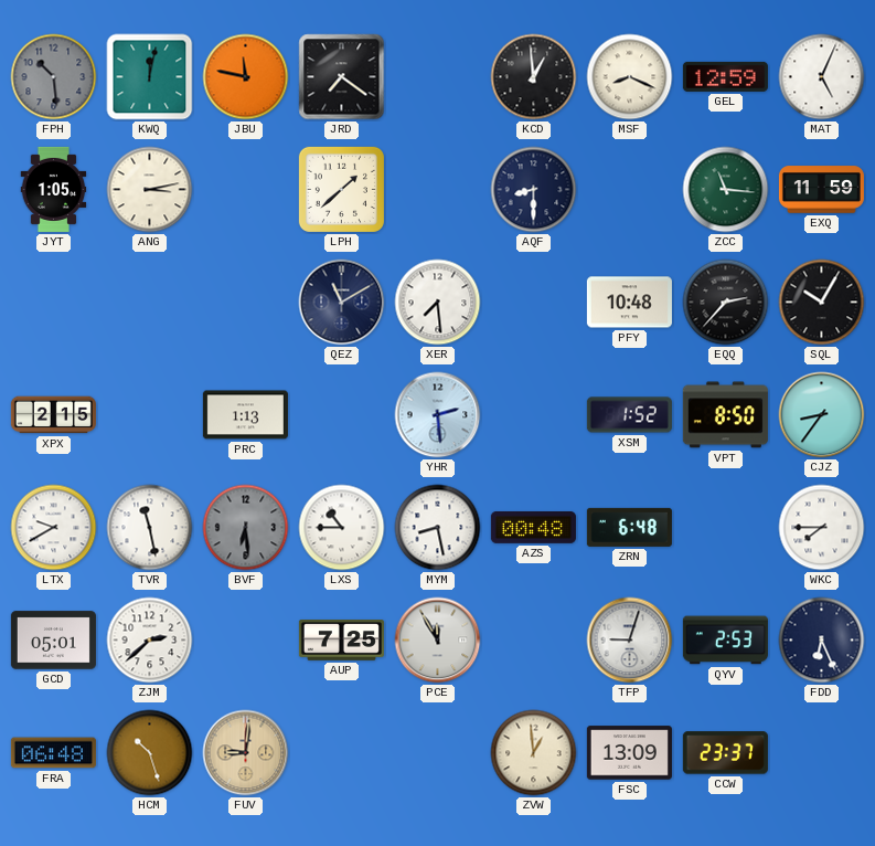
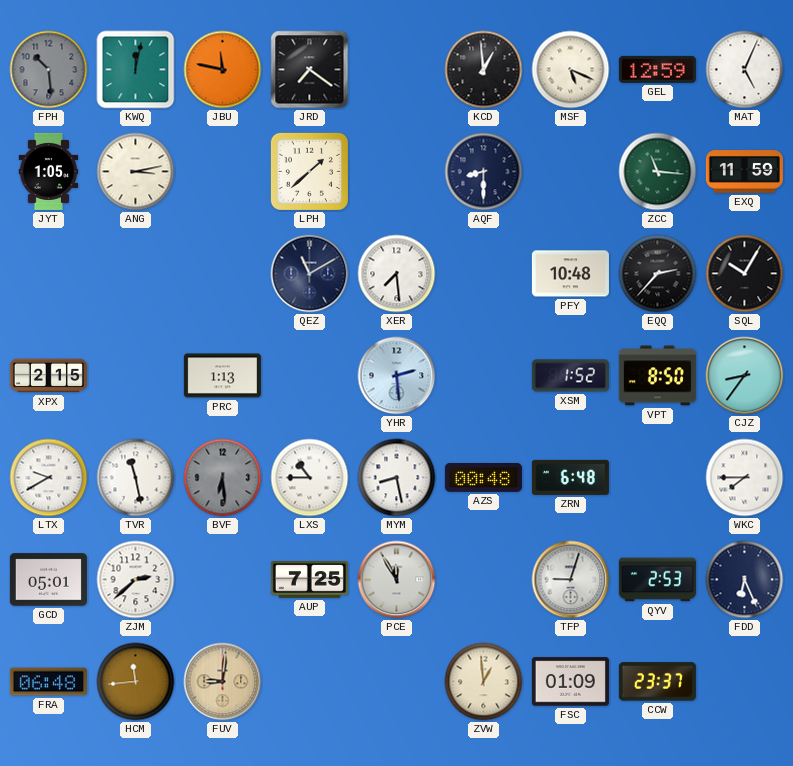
MSF: 8:19 -> 5:19 (571, 70)
HCM: 10:27 -> 11:44 (136, 682)
FSC: 13:09 -> 01:09 (570, 682)
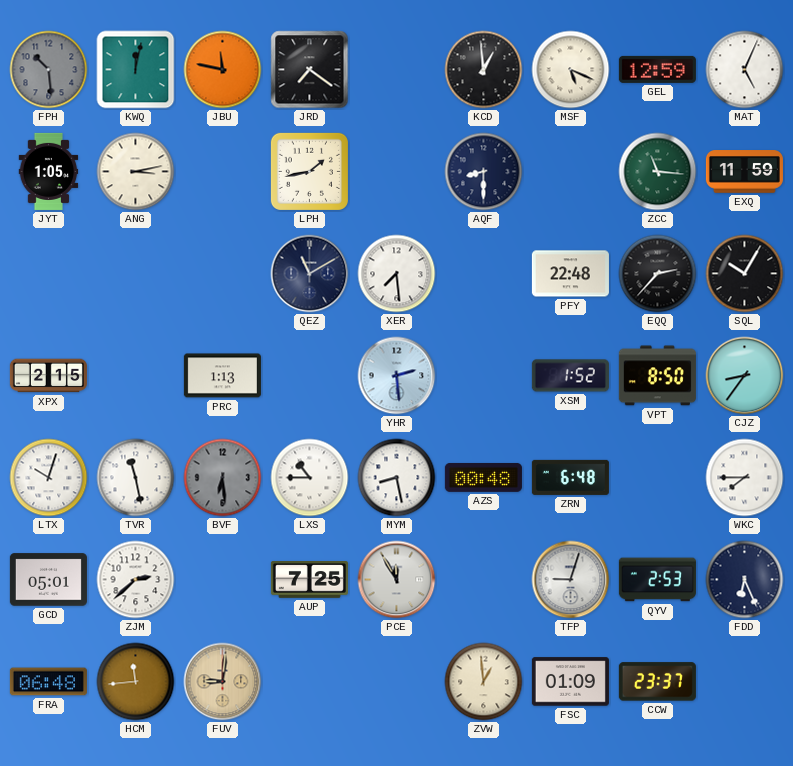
LPH: 1:38 -> 1:43 (309, 171)
PFY: 10:48 -> 22:48 (570, 274)
LTX: 9:40 -> 10:03 (49, 478)
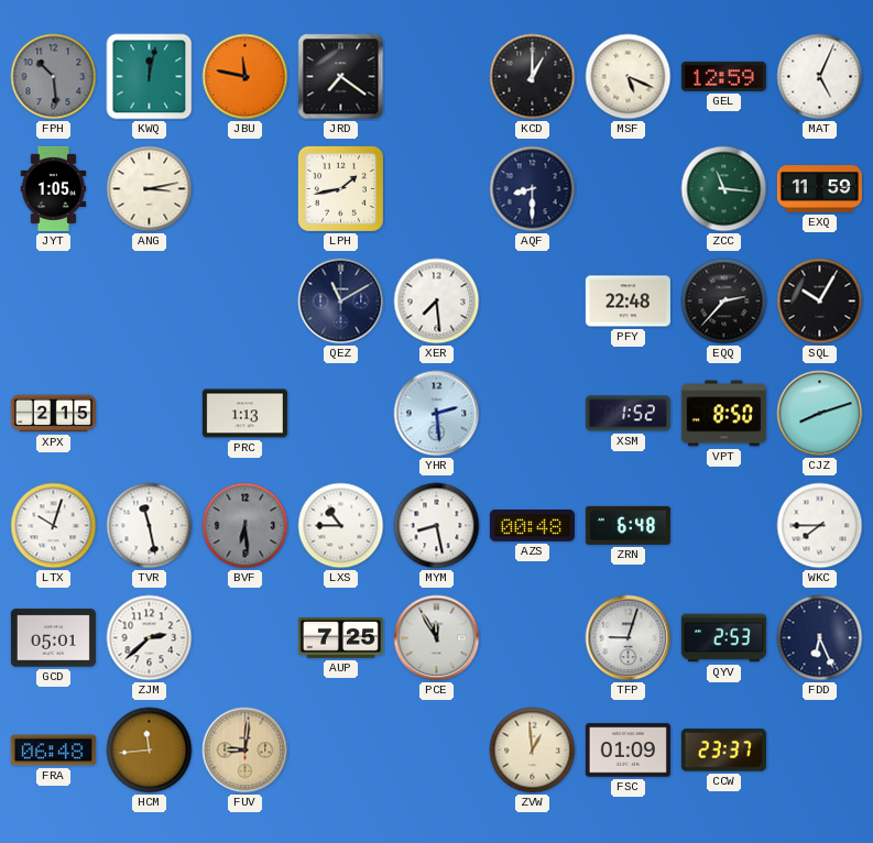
KCD: 12:59 -> 1:00 (533, 77)
CJZ: 8:36 -> 8:12 (820, 414)
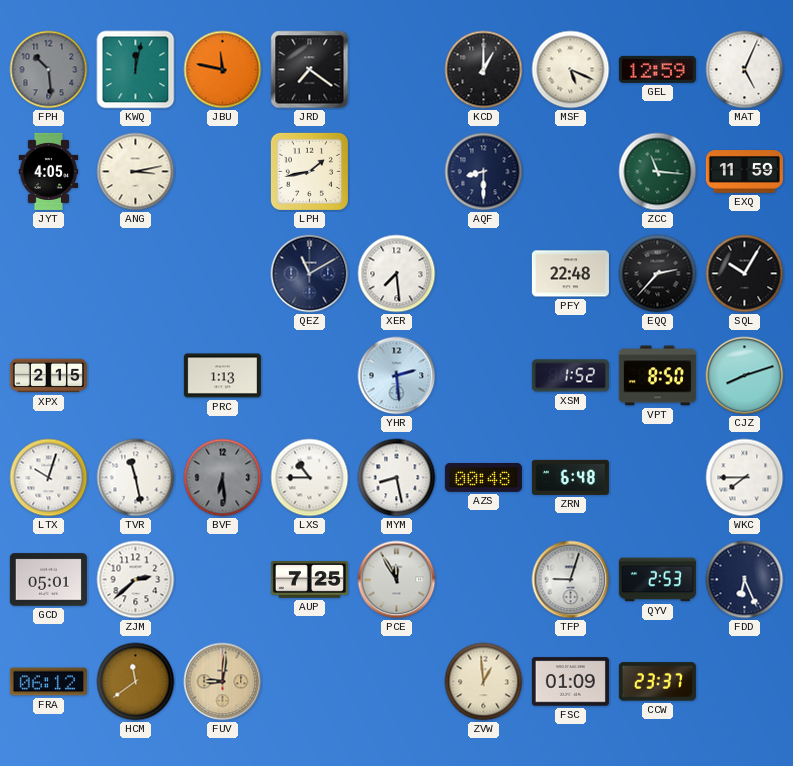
JYT: 1:05 -> 4:05 (49, 171)
FRA: 06:48 -> 06:12 (48, 682)
HCM: 11:44 -> 11:39 (136, 682)
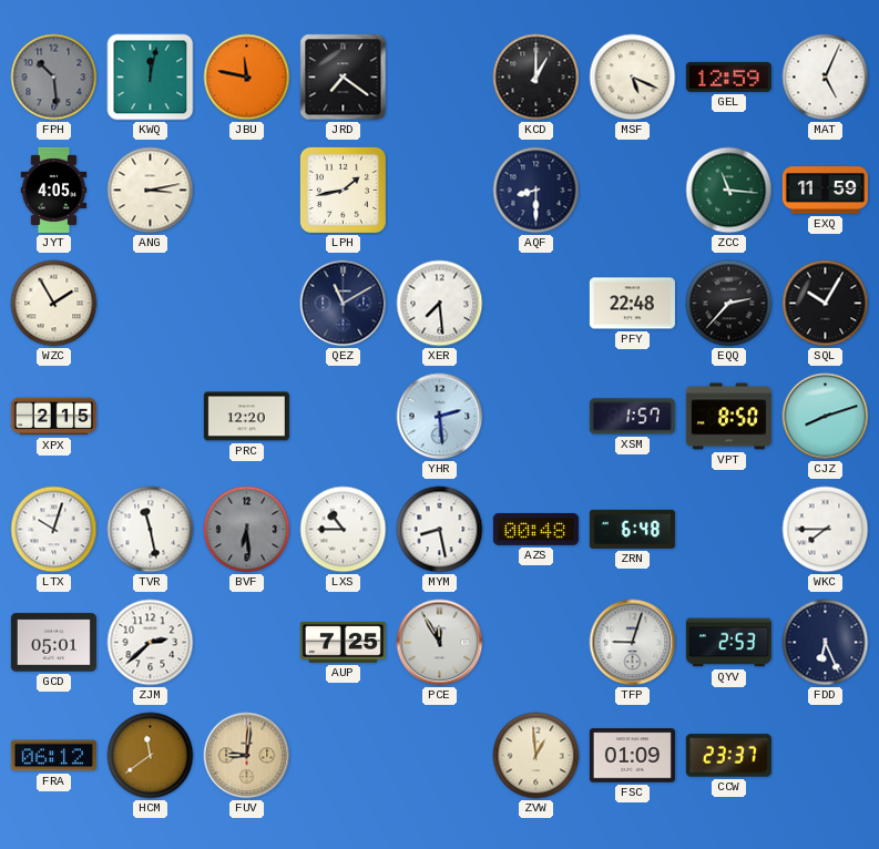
WZC: none -> 1:55 (54, 304)
PRC: 1:13 -> 12:20 (246, 417)
XSM: 1:52 -> 1:57 (632, 417)
